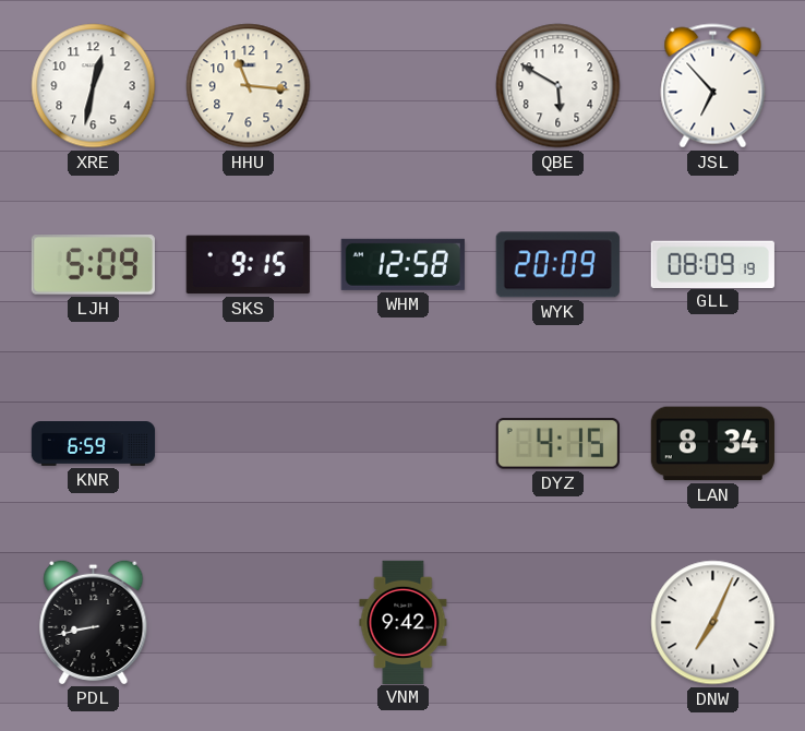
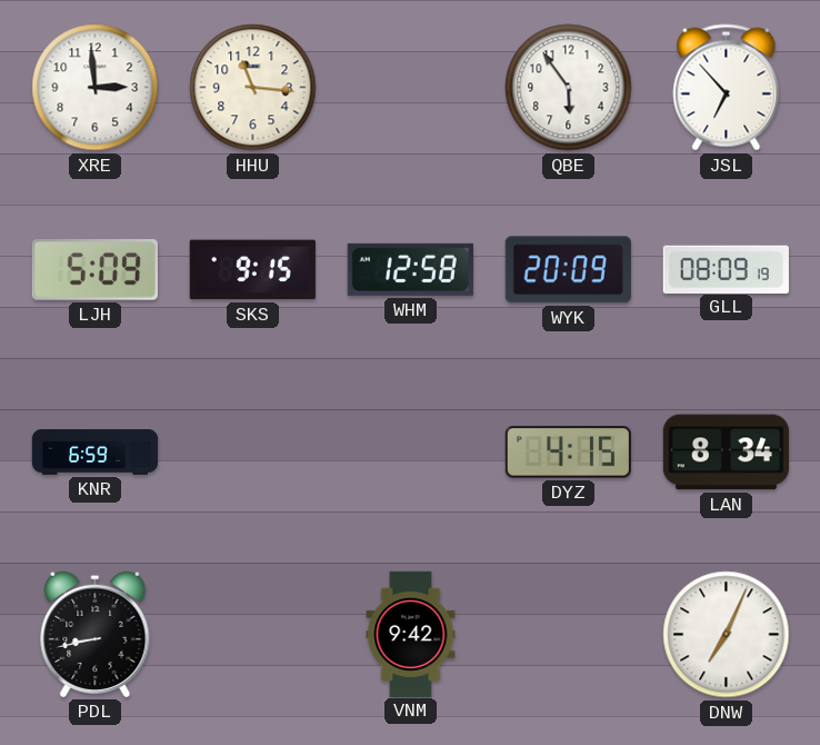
XRE: 12:32 -> 2:59 (96, 88)
QBE: 5:50 -> 5:54 (569, 88)
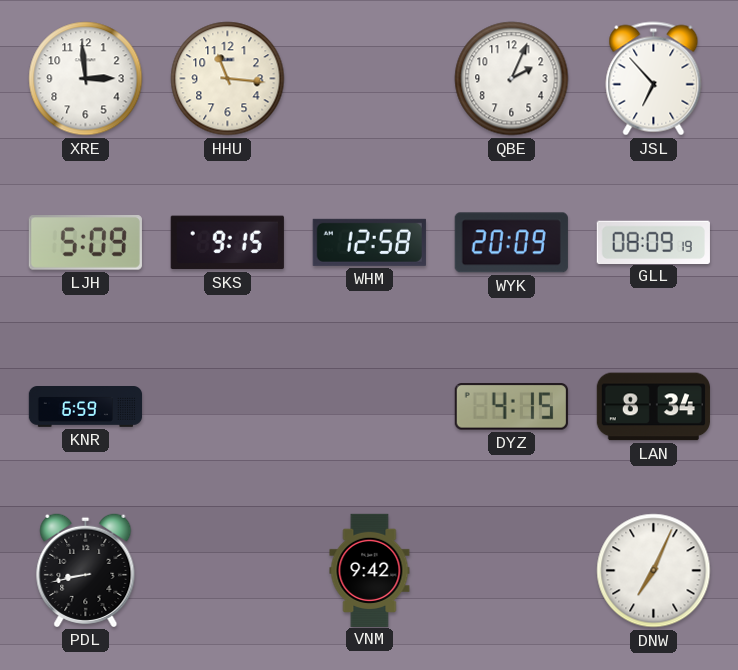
QBE: 5:54 -> 2:04 (512, 79)
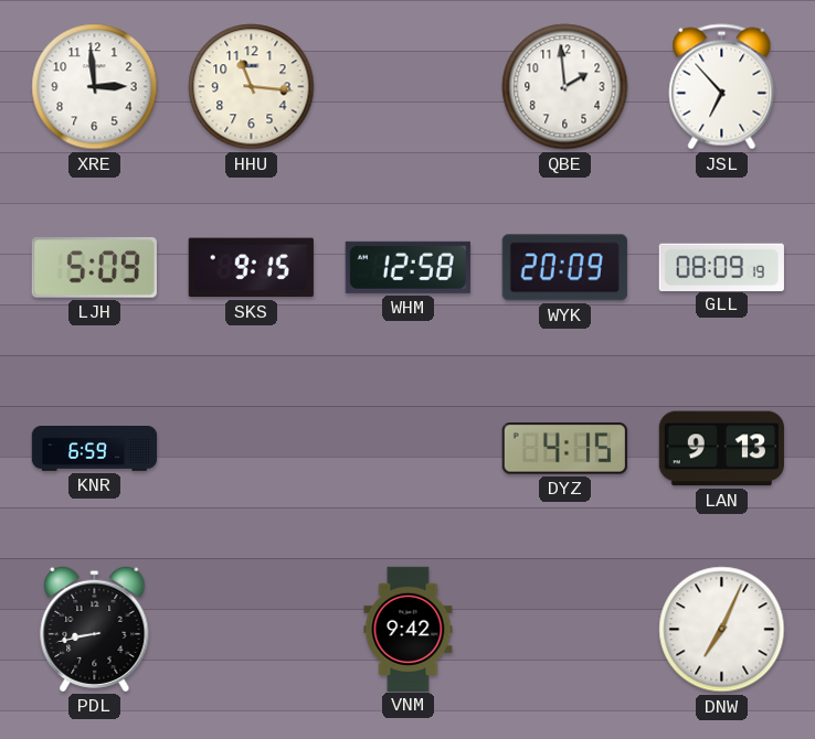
QBE: 2:04 -> 1:59 (565, 87)
LAN: 8:34 -> 9:13 (721, 449)
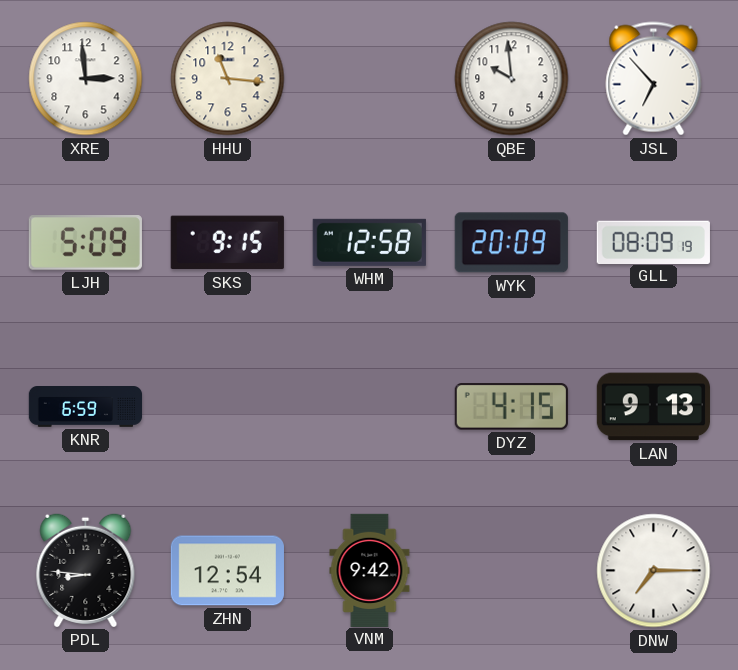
QBE: 1:59 -> 9:59 (512, 79)
PDL: 8:43 -> 8:46 (86, 570)
ZHN: none -> 12:54 (227, 571)
DNW: 7:04 -> 7:15 (654, 571)
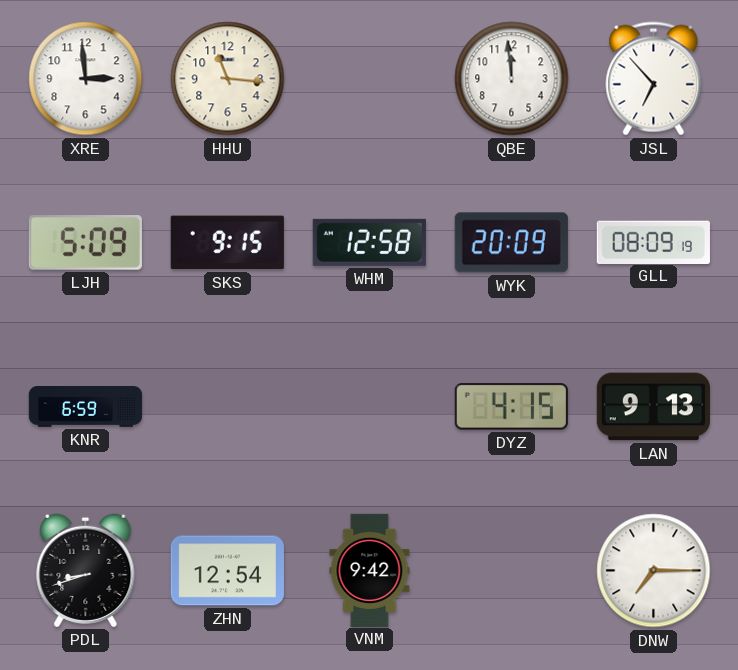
QBE: 9:59 -> 11:59 (512, 79)
PDL: 8:46 -> 8:42 (86, 570)
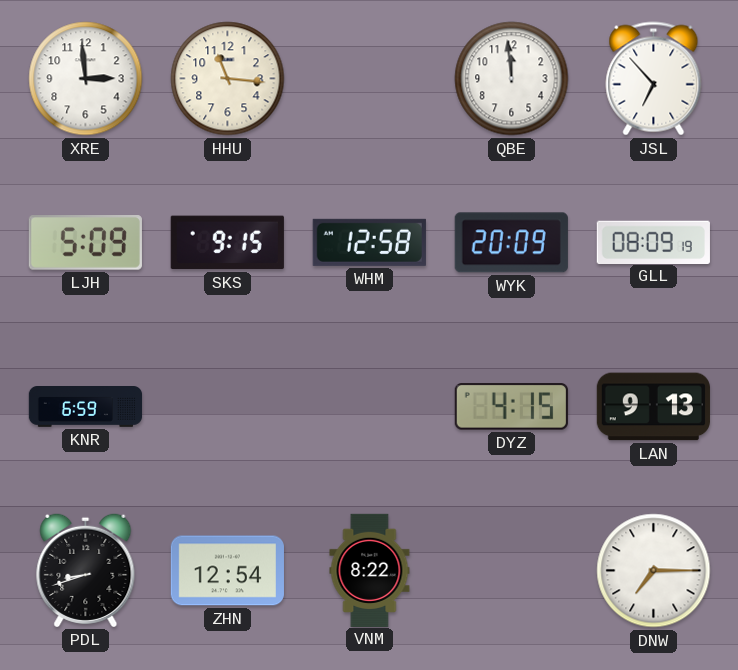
VNM: 9:42 -> 8:22 (370, 570)
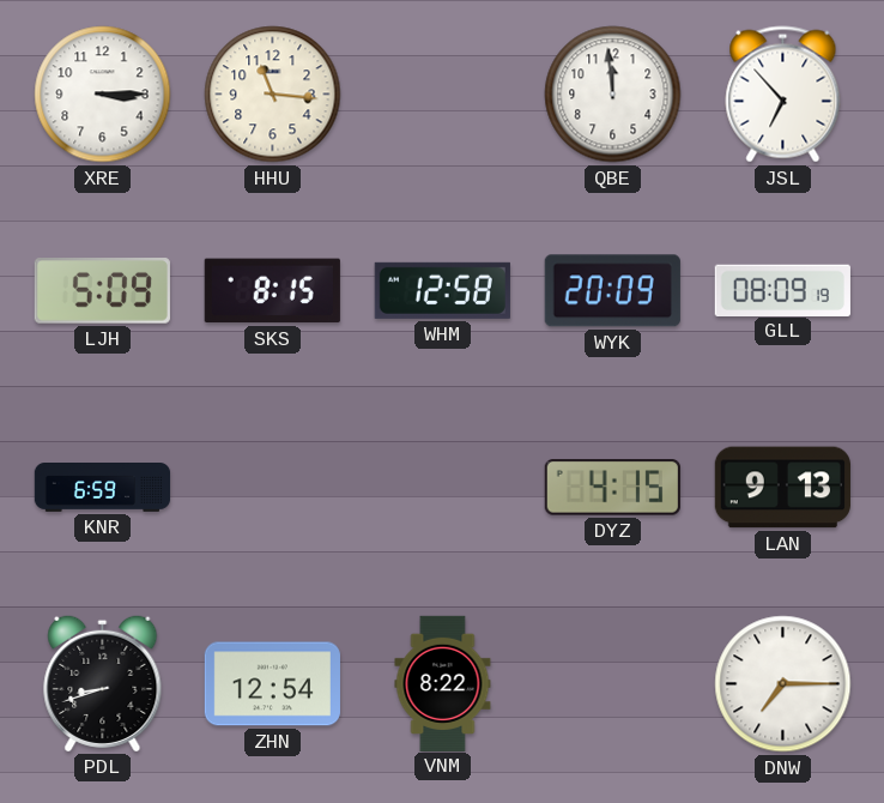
XRE: 2:59 -> 3:15 (103, 95)
SKS: 9:15 -> 8:15 (272, 291)
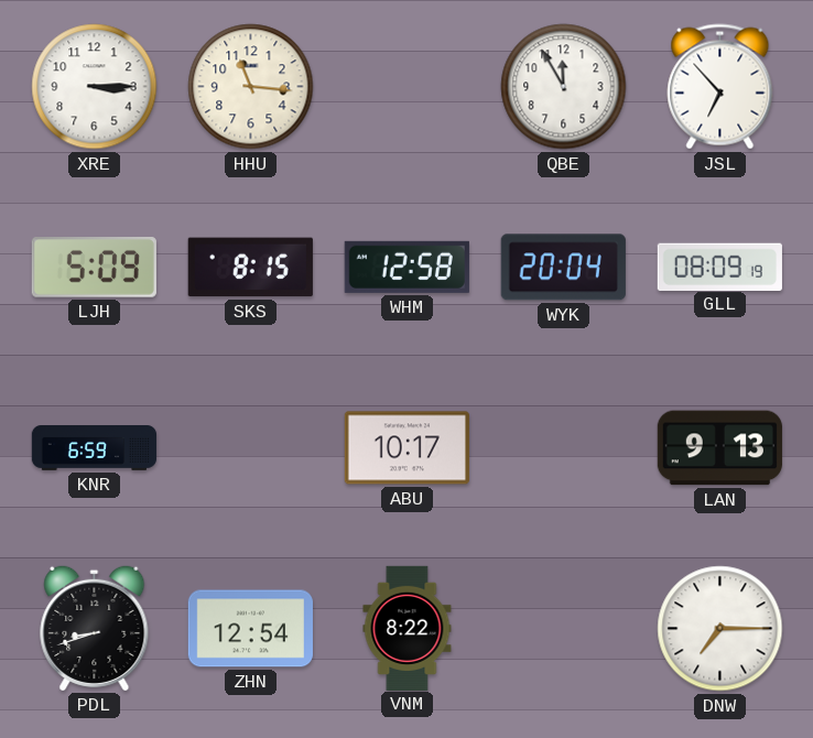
QBE: 11:59 -> 11:55 (564, 87)
WYK: 20:09 -> 20:04 (563, 268)
ABU: none -> 10:17 (406, 448)
DYZ: 4:15 -> none (612, 488)
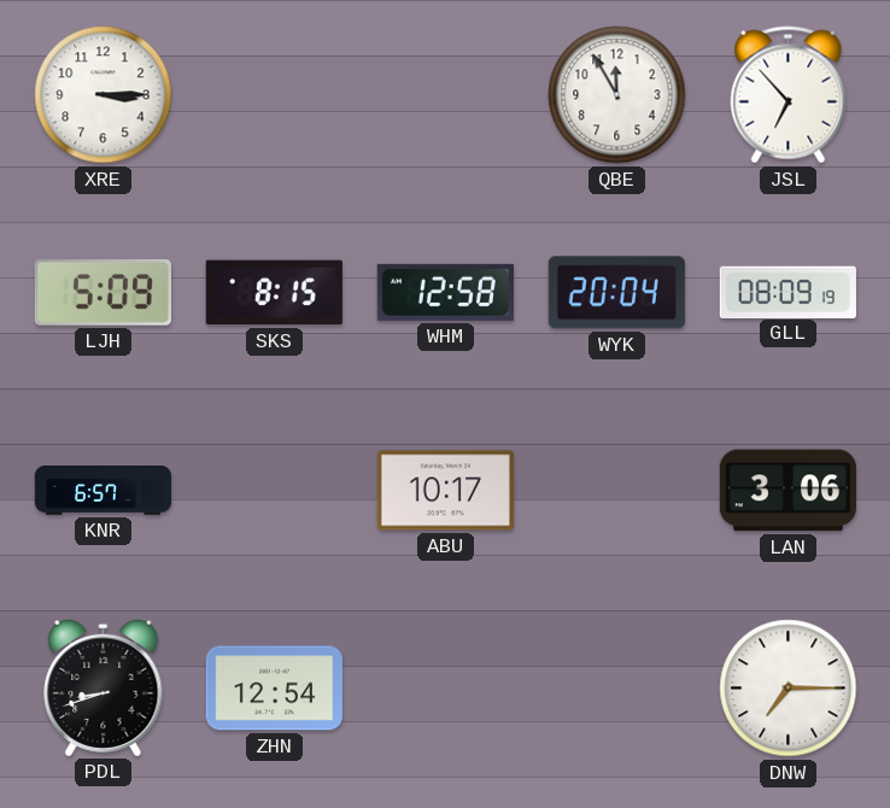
HHU: 11:16 -> none (251, 87)
KNR: 6:59 -> 6:57 (104, 491)
LAN: 9:13 -> 3:06 (787, 491)
VNM: 8:22 -> none (408, 628)
